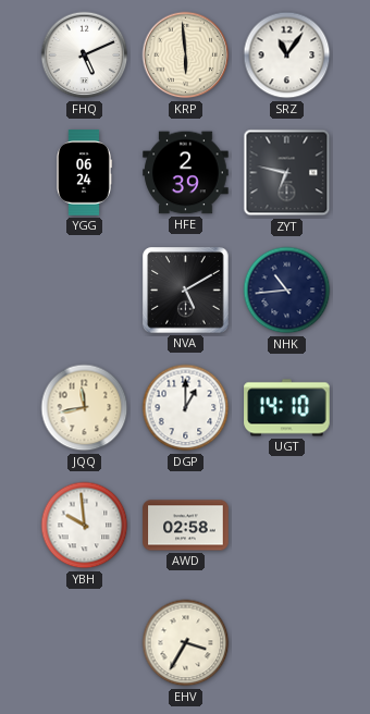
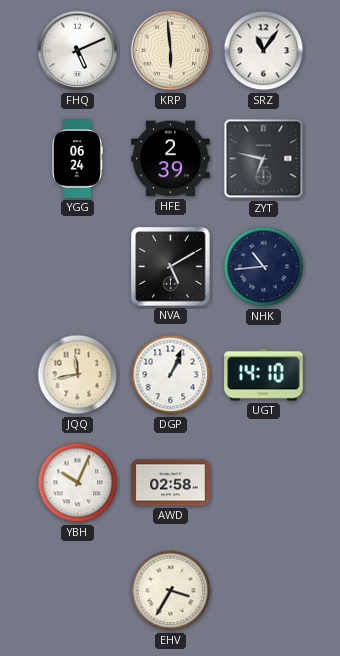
DGP: 1:00 -> 1:04 (171, 375)
YBH: 9:59 -> 10:04 (78, 483)
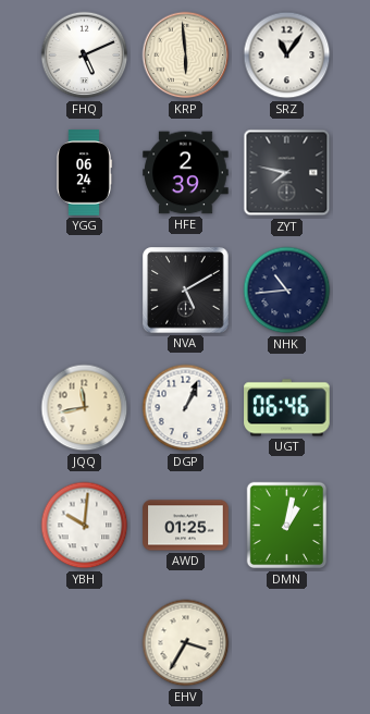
ZYT: 6:47 -> 7:47 (287, 173)
UGT: 14:10 -> 06:46 (287, 408)
YBH: 10:04 -> 10:01 (85, 526)
AWD: 02:58 -> 01:25 (186, 526)
DMN: none -> 1:02 (287, 526)
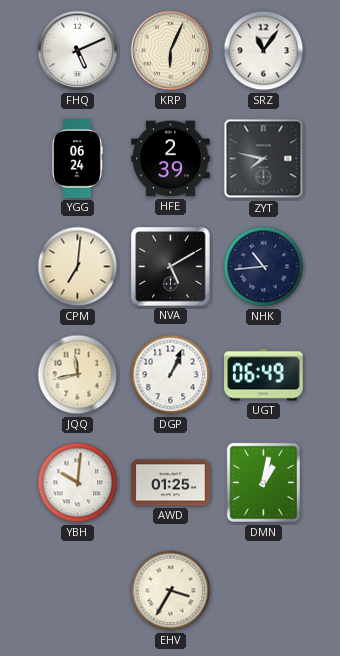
KRP: 5:59 -> 6:04 (171, 51)
CPM: none -> 7:01 (78, 267)
UGT: 06:46 -> 06:49 (264, 375)
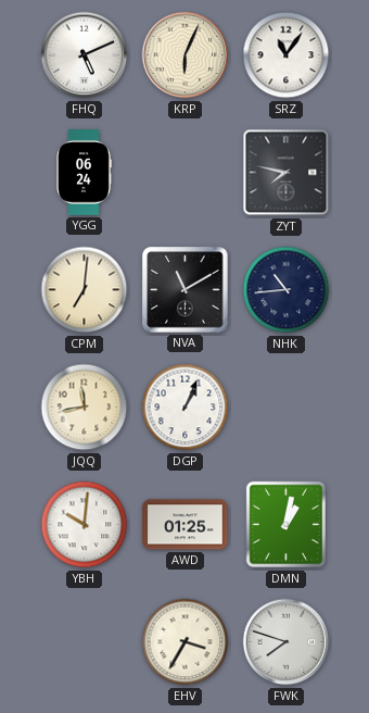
HFE: 2:39 -> none (171, 159)
NVA: 5:10 -> 11:10 (186, 290)
UGT: 06:49 -> none (264, 375)
FWK: none -> 7:48 (287, 642)
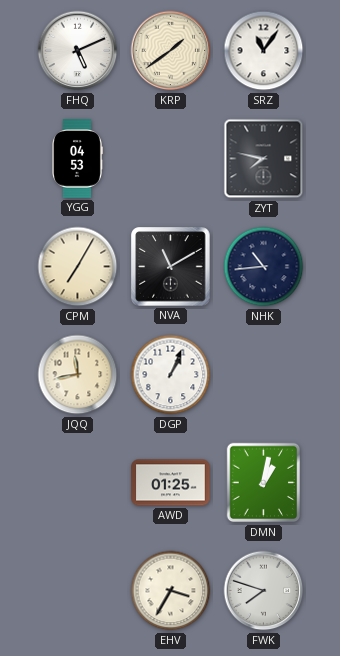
KRP: 6:04 -> 1:39 (171, 51)
YGG: 06:24 -> 04:53 (77, 159)
CPM: 7:01 -> 7:05 (78, 267)
YBH: 10:01 -> none (85, 525)
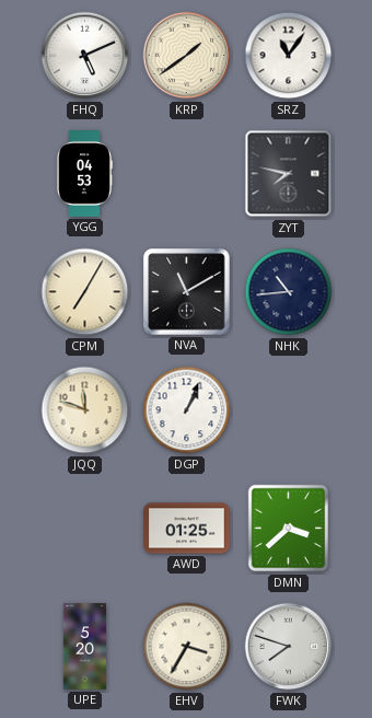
JQQ: 11:43 -> 11:48 (85, 410)
DMN: 1:02 -> 3:38 (289, 529)
UPE: none -> 5:20 (84, 647)
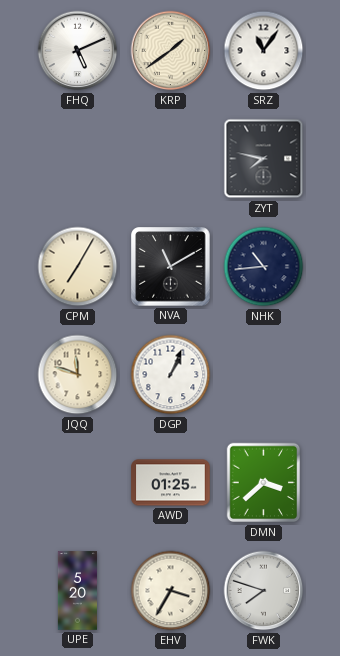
YGG: 04:53 -> none (84, 174)
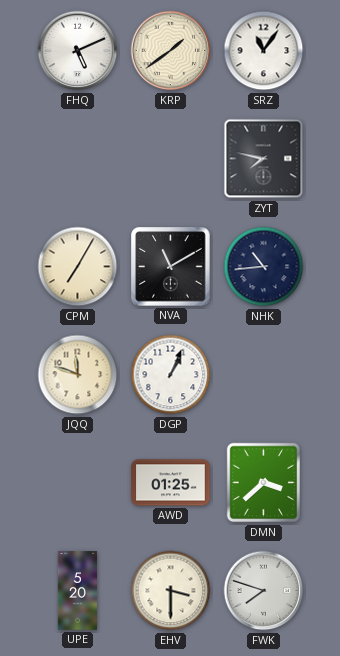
EHV: 3:35 -> 3:30 (171, 591)
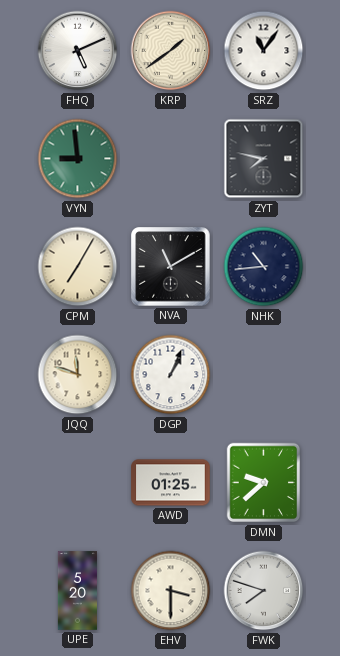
VYN: none -> 8:59 (78, 159)
DMN: 3:38 -> 9:38 (264, 483)
